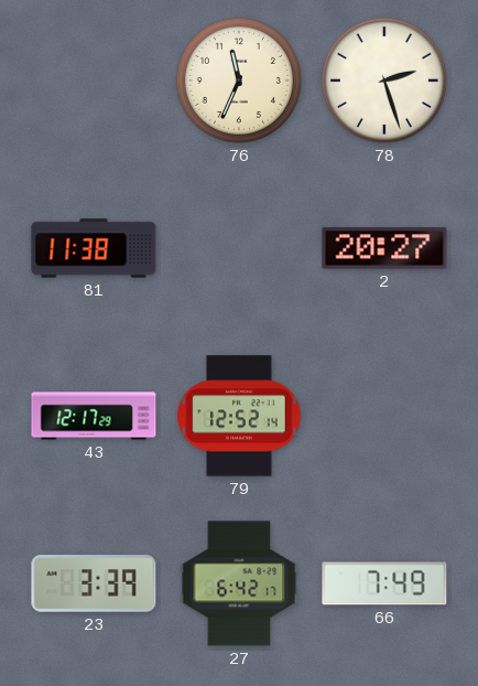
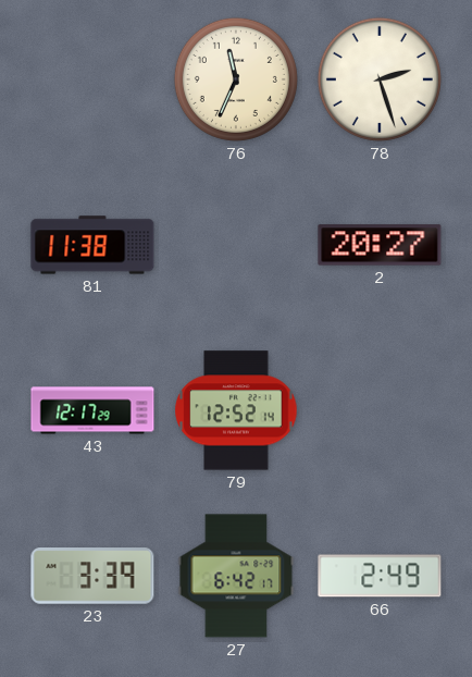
66: 7:49 -> 2:49 (380, 576)
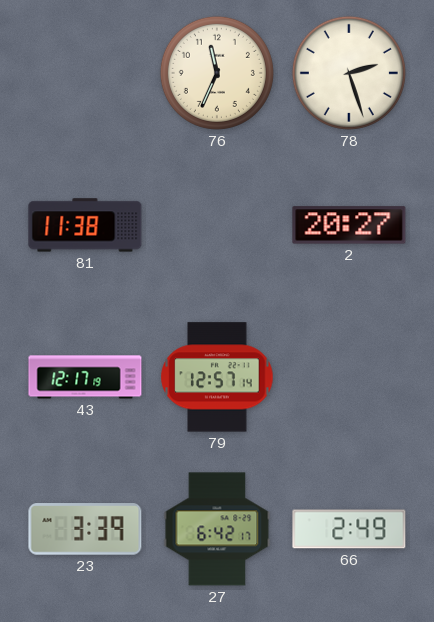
43: 12:17:29 -> 12:17:19 (85, 377)
79: 12:52 -> 12:57 (217, 377)
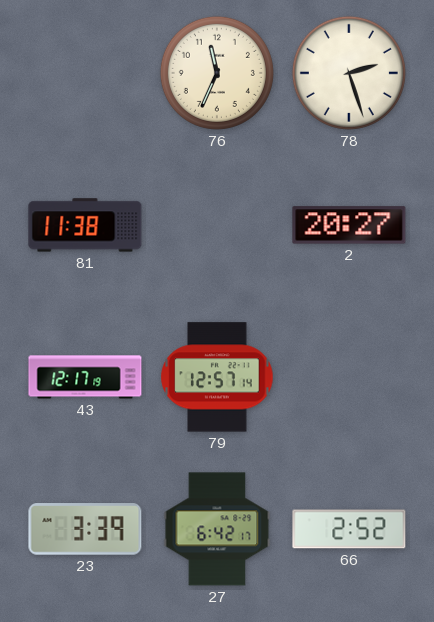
66: 2:49 -> 2:52 (349, 529)
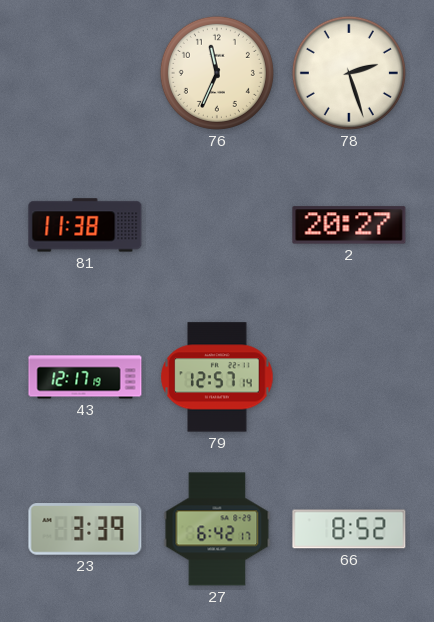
66: 2:52 -> 8:52 (349, 529)
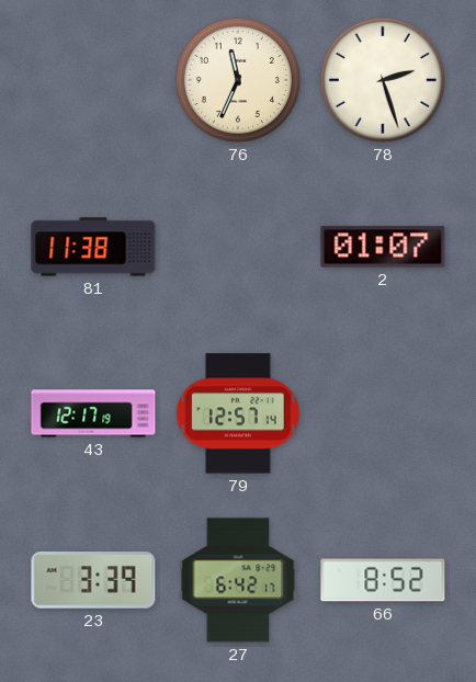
2: 20:27 -> 01:07 (383, 247)
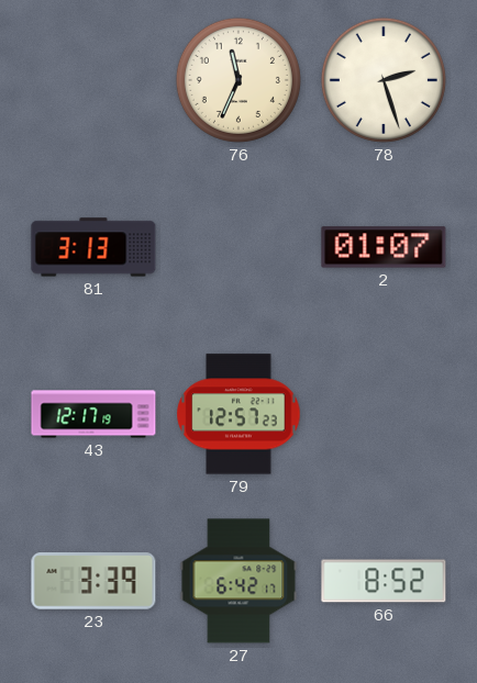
81: 11:38 -> 3:13 (93, 247)
79: 12:57:14 -> 12:57:23 (239, 414)
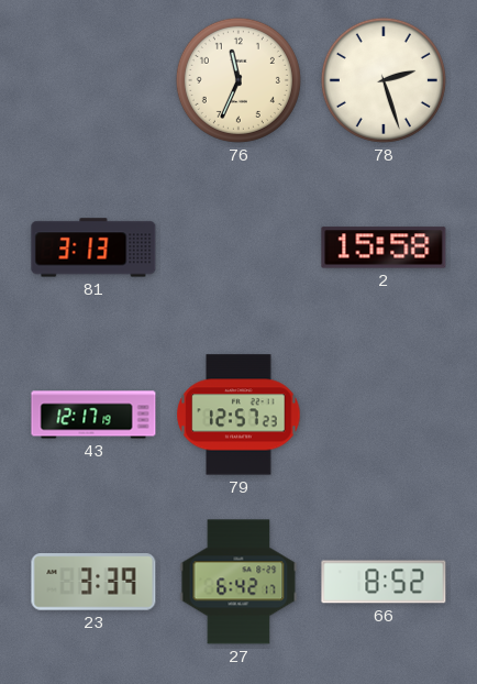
2: 01:07 -> 15:58 (384, 247)
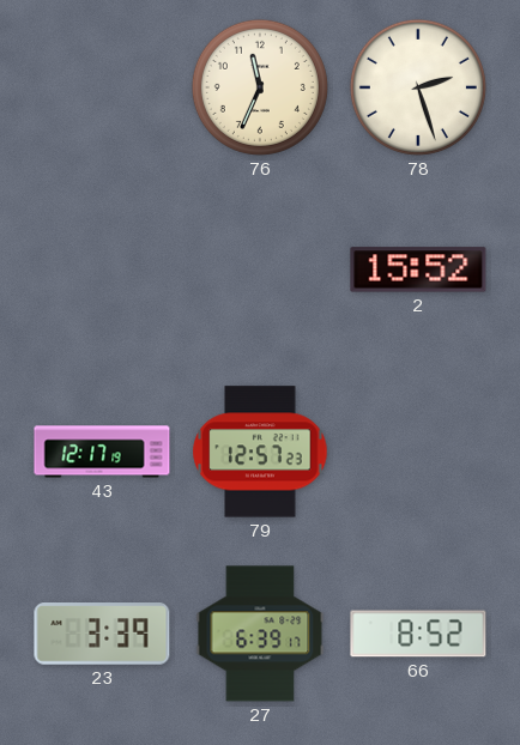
81: 3:13 -> none (93, 247)
2: 15:58 -> 15:52 (418, 269)
27: 6:42 -> 6:39 (260, 634)
